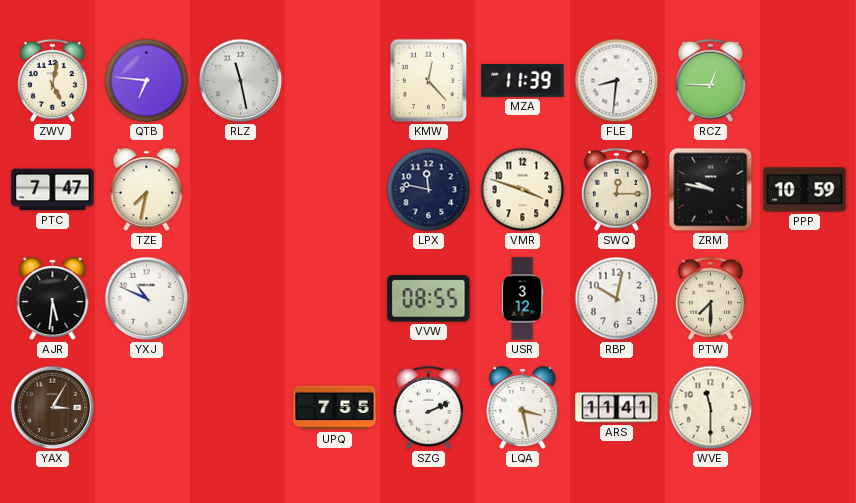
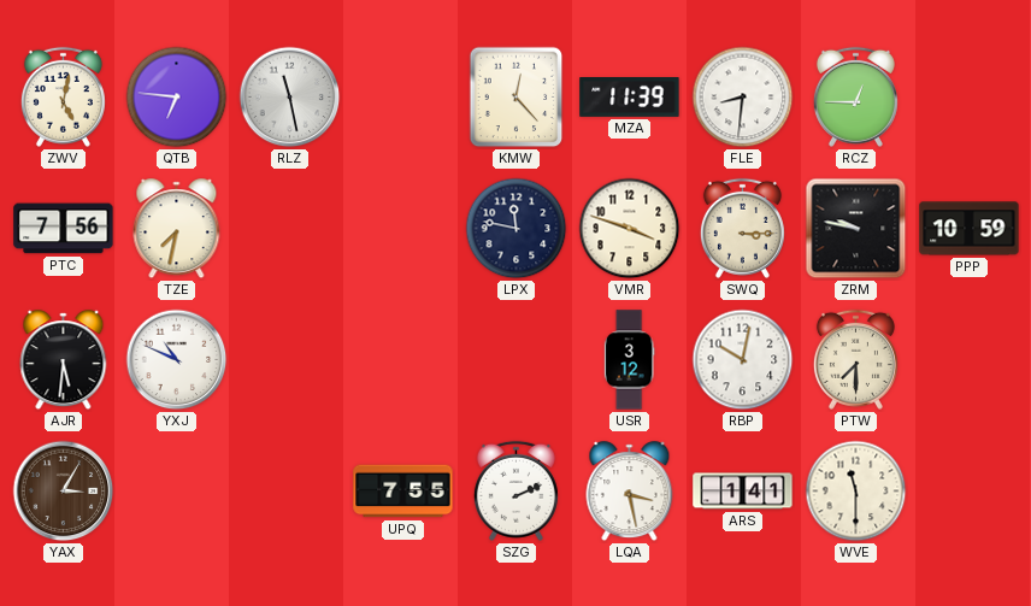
PTC: 7:47 -> 7:56 (64, 229)
SWQ: 12:15 -> 3:15 (742, 228)
VVW: 08:55 -> none (429, 299)
ARS: 11:41 -> 1:41 (743, 492)
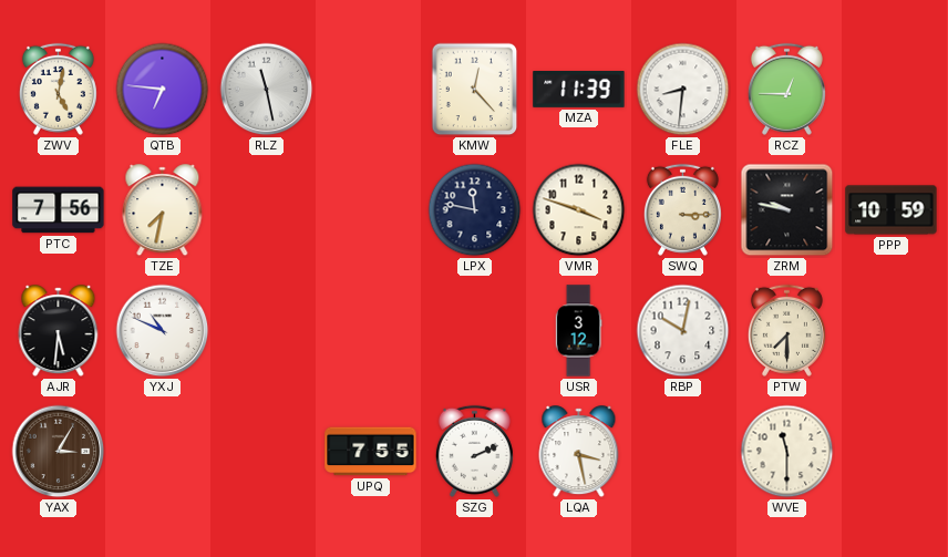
ARS: 1:41 -> none (743, 492)
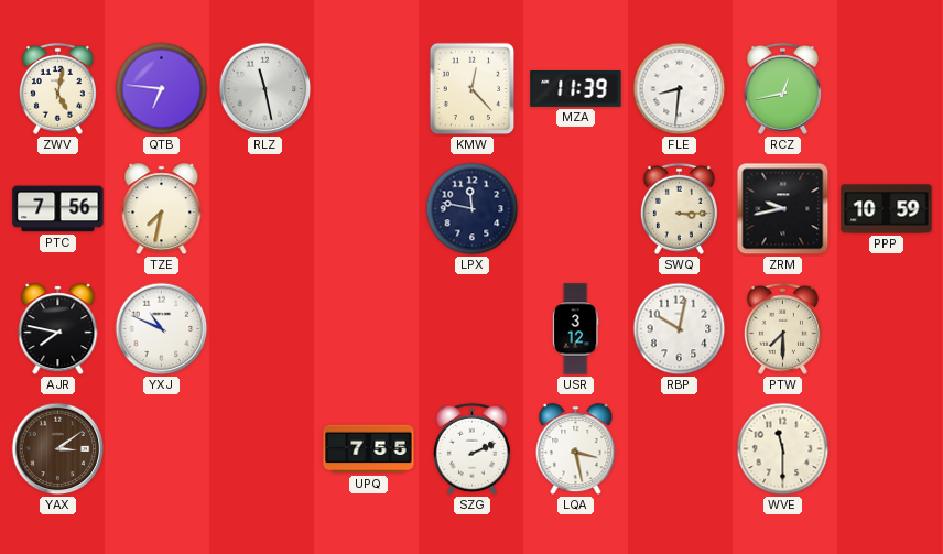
RCZ: 12:45 -> 12:43 (782, 88)
VMR: 3:48 -> none (579, 210)
ZRM: 9:47 -> 9:43 (783, 209)
AJR: 5:31 -> 7:47 (58, 329)
YAX: 3:05 -> 3:09 (58, 449)
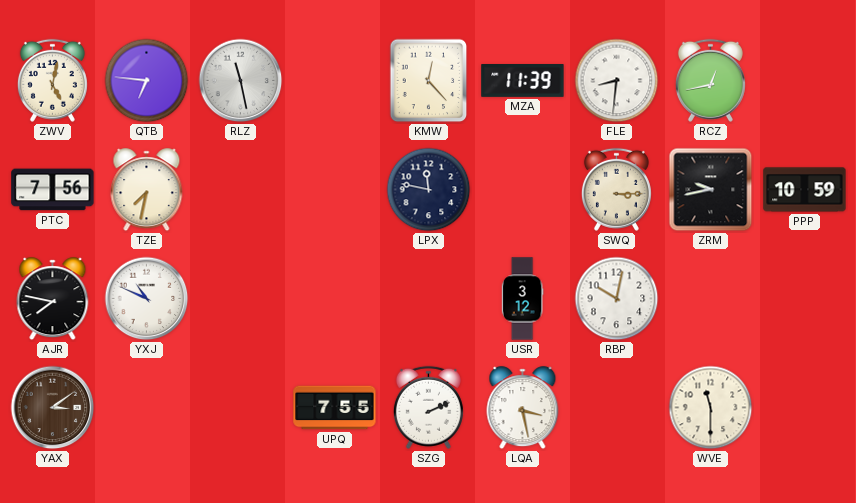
PTW: 7:30 -> none (782, 328)
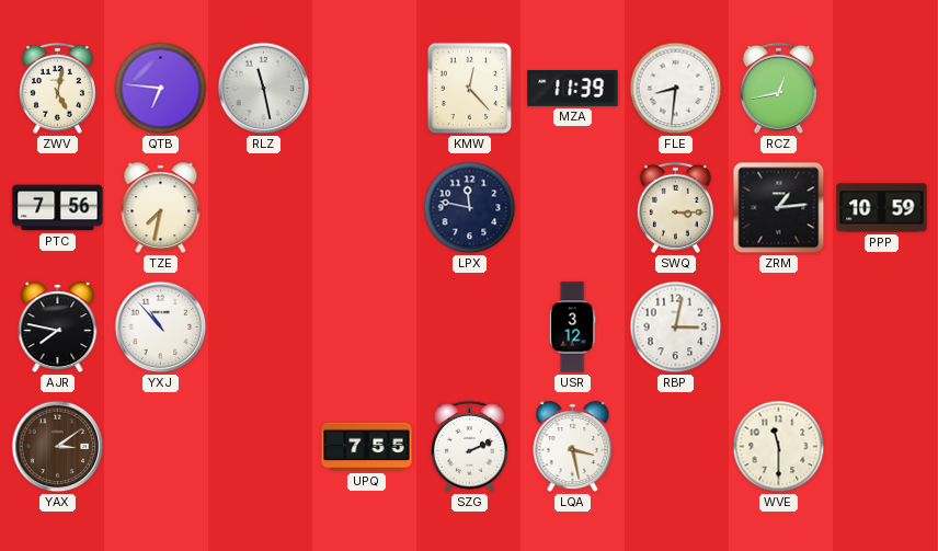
ZRM: 9:43 -> 1:14 (779, 208)
YXJ: 10:49 -> 10:53 (161, 328)
RBP: 10:02 -> 3:02 (676, 328)
